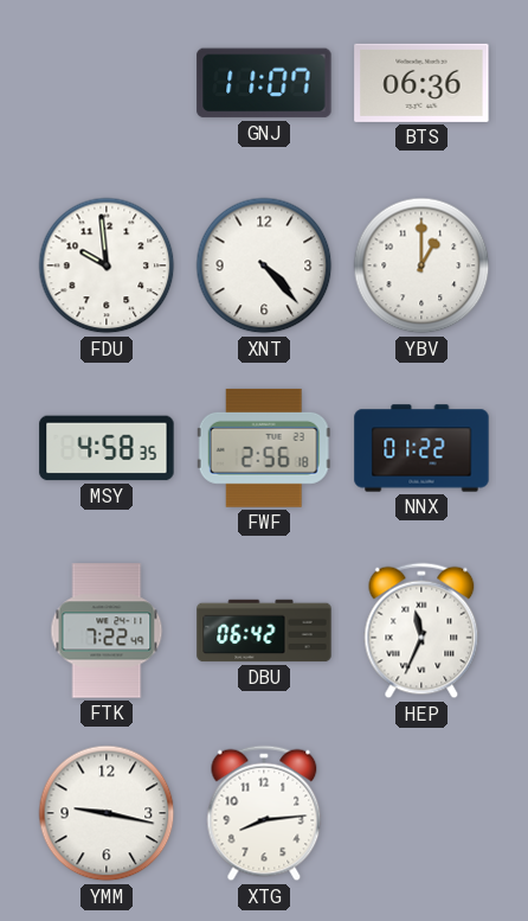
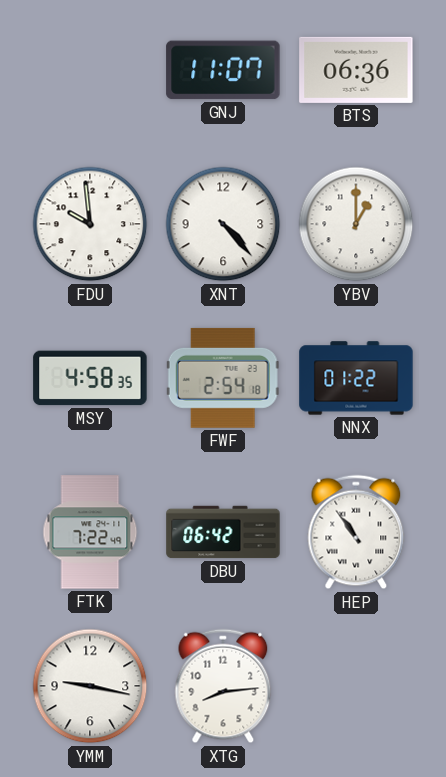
FWF: 2:56 -> 2:54 (223, 378)
HEP: 11:34 -> 10:54 (356, 532)
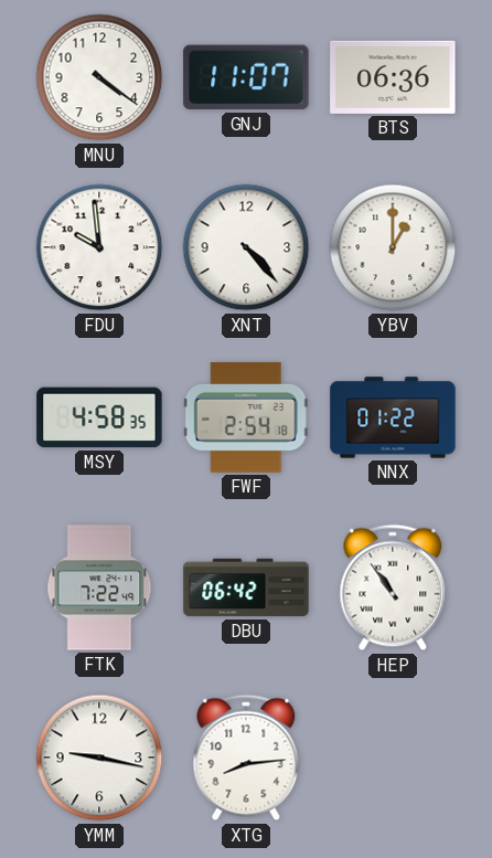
MNU: none -> 4:21 (99, 77)
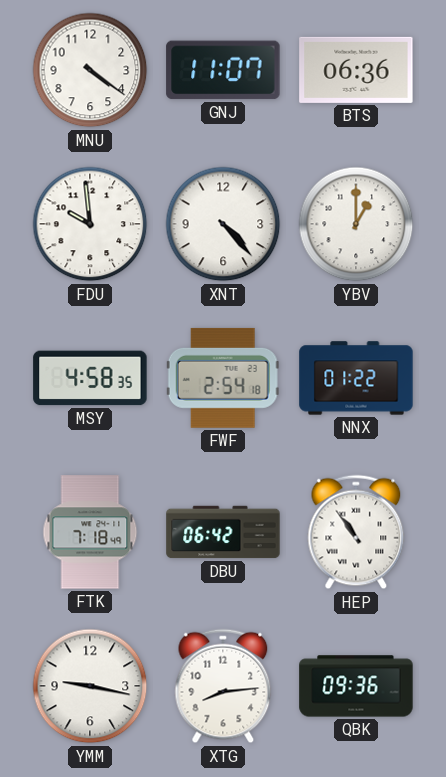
FTK: 7:22 -> 7:18 (90, 532)
QBK: none -> 09:36 (356, 686)
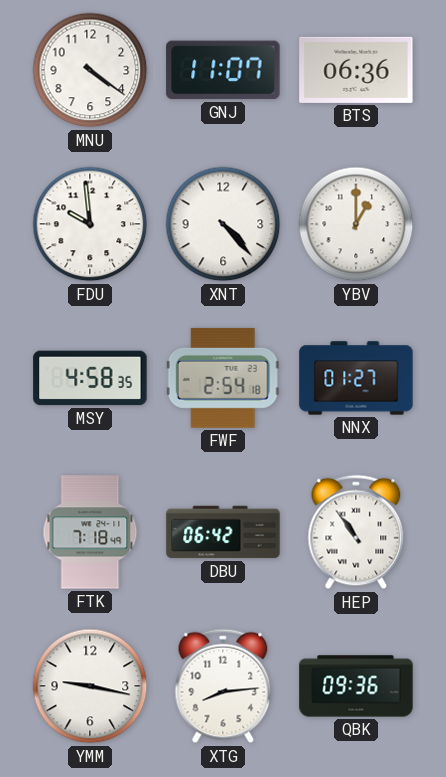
NNX: 01:22 -> 01:27 (356, 378)
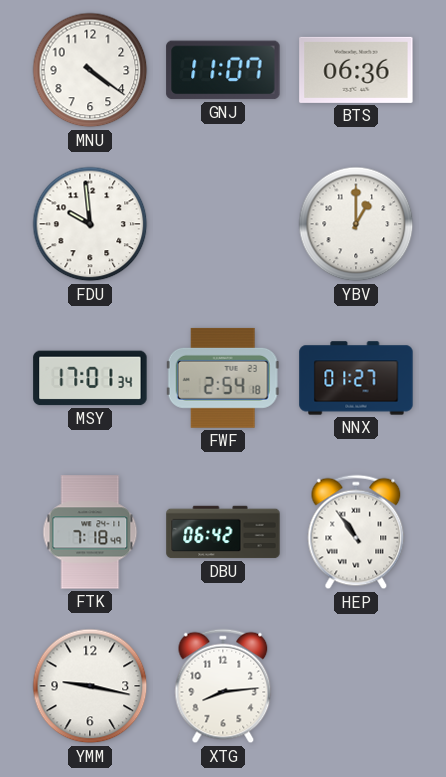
XNT: 4:23 -> none (223, 224)
MSY: 4:58 -> 17:01 (90, 378)
QBK: 09:36 -> none (356, 686)
